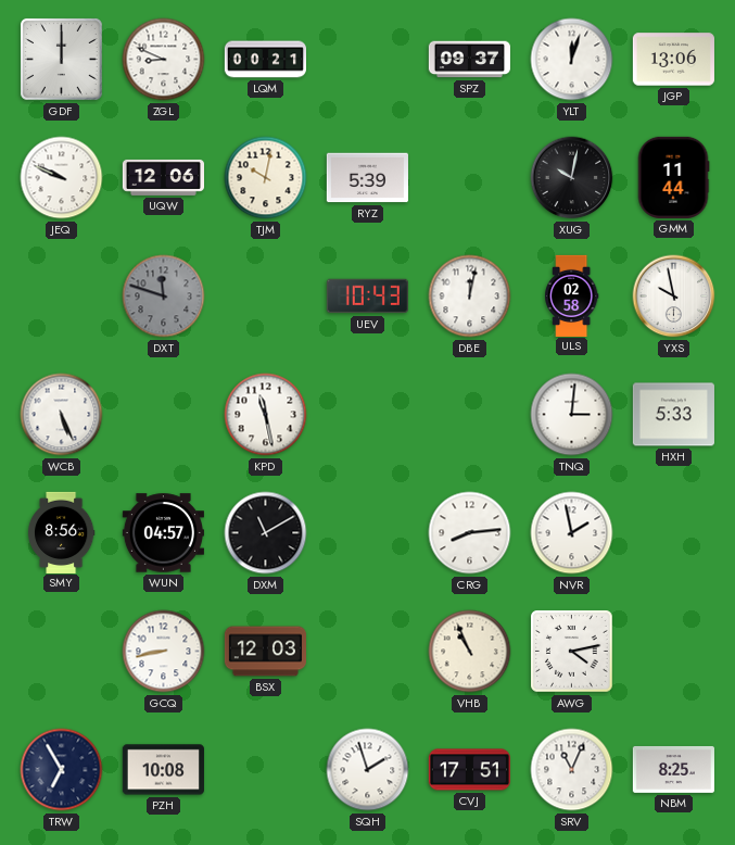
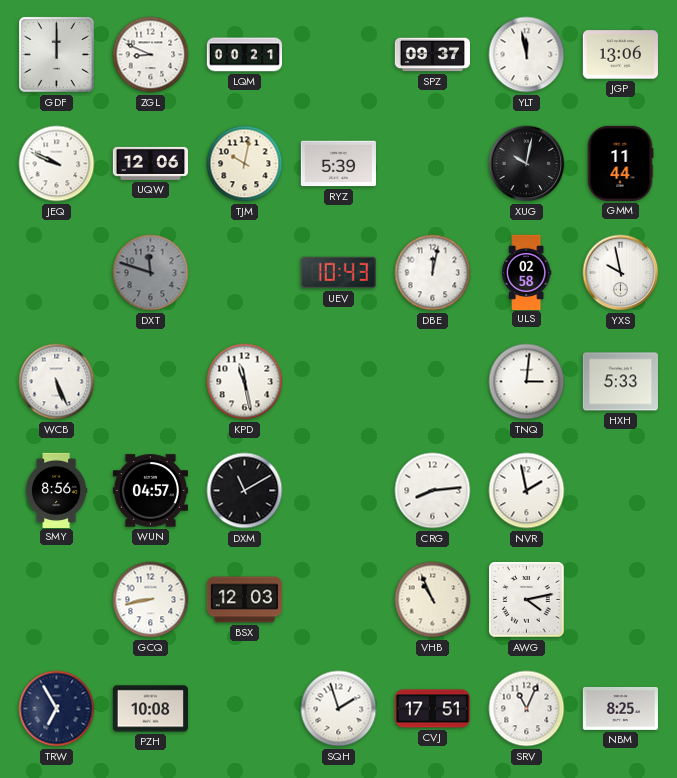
YLT: 12:03 -> 11:58 (527, 55)
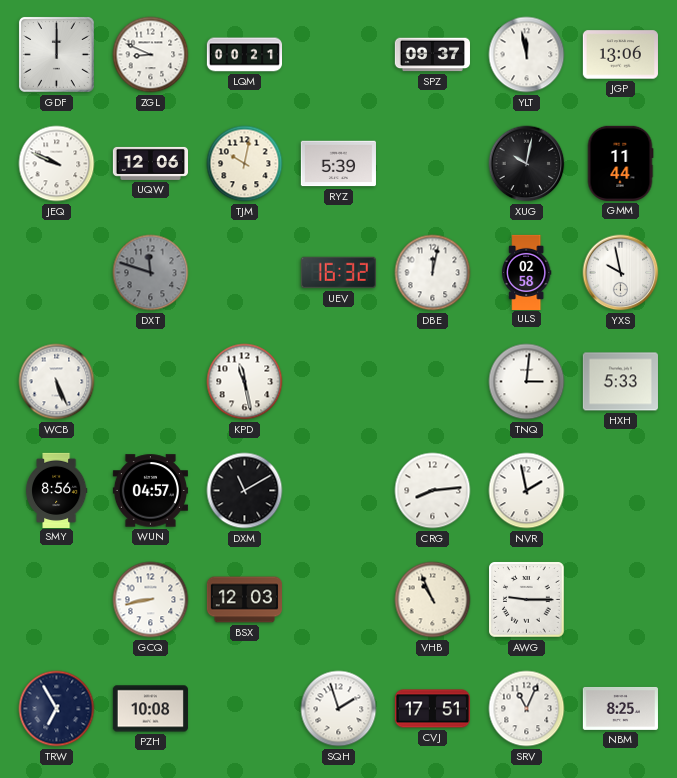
UEV: 10:43 -> 16:32 (338, 273)
AWG: 4:13 -> 9:15 (527, 600)
